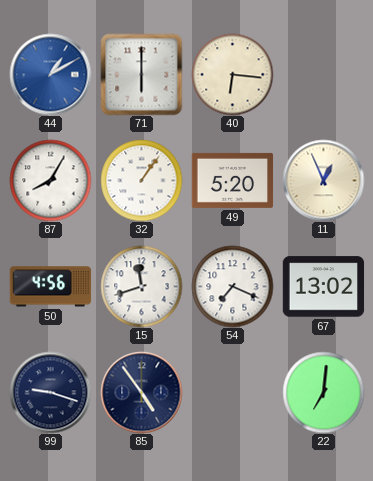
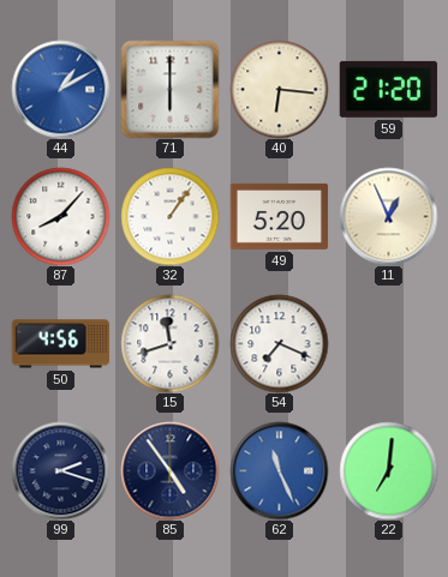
59: none -> 21:20 (388, 89)
87: 8:05 -> 8:07 (60, 216)
67: 13:02 -> none (323, 287)
99: 9:18 -> 2:18 (60, 470)
62: none -> 11:26 (279, 470)
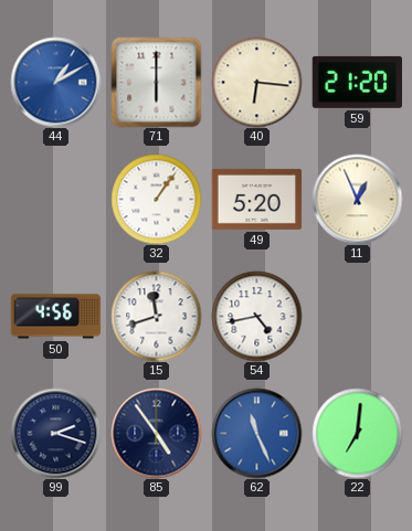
87: 8:07 -> none (60, 216)
54: 7:19 -> 4:43 (256, 316)
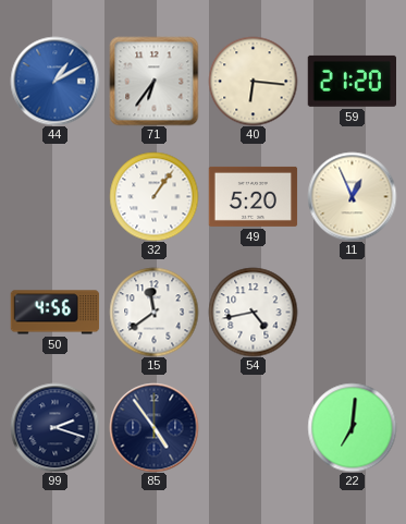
71: 6:00 -> 6:36 (153, 81)
15: 11:42 -> 11:39 (153, 312)
62: 11:26 -> none (256, 433)
